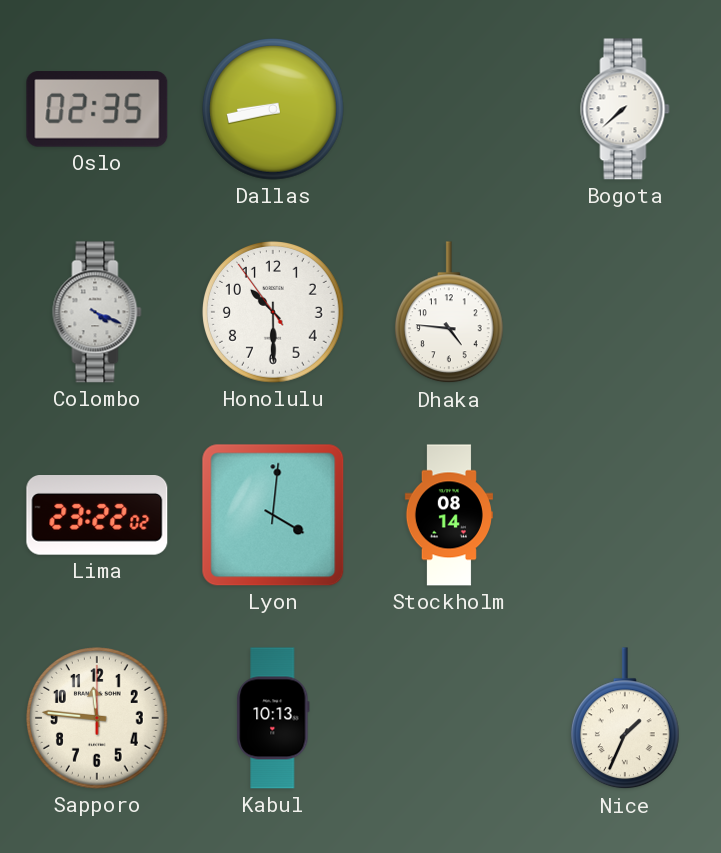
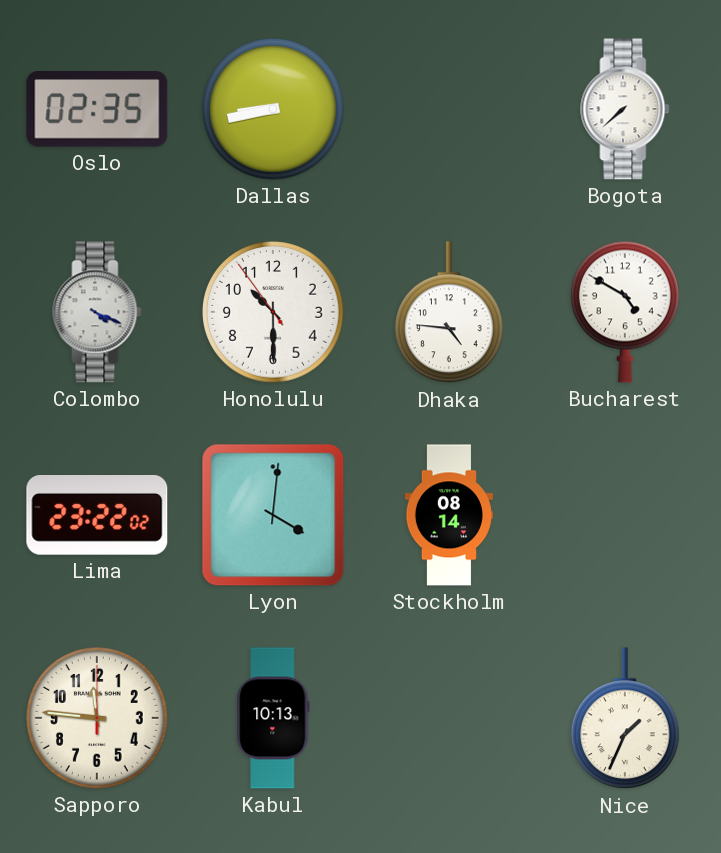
Bucharest: none -> 4:50 (625, 312)
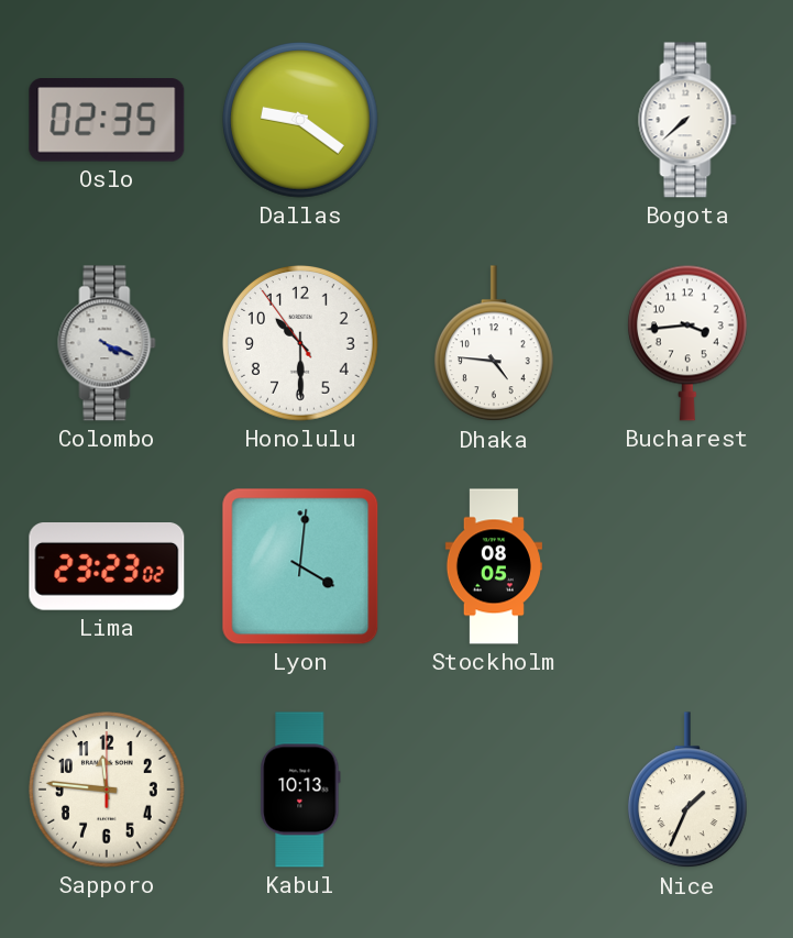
Dallas: 8:43 -> 9:21 (301, 121)
Bucharest: 4:50 -> 3:44 (687, 343)
Lima: 23:22 -> 23:23 (107, 567)
Stockholm: 08:14 -> 08:05 (494, 566)
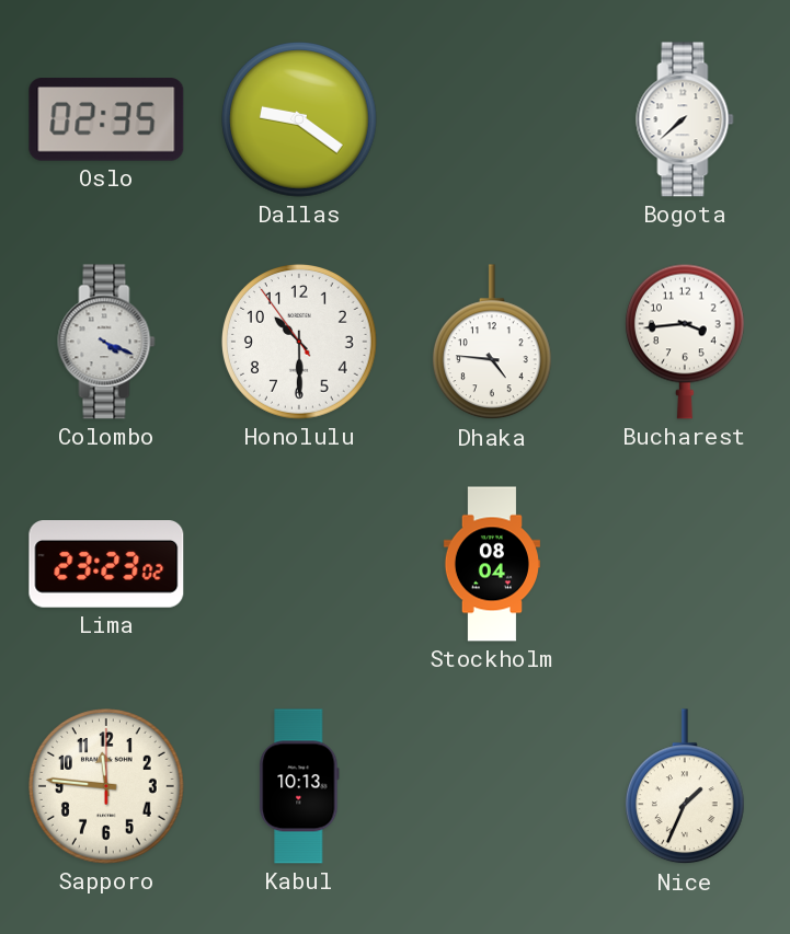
Lyon: 4:01 -> none (300, 566)
Stockholm: 08:05 -> 08:04 (492, 564)
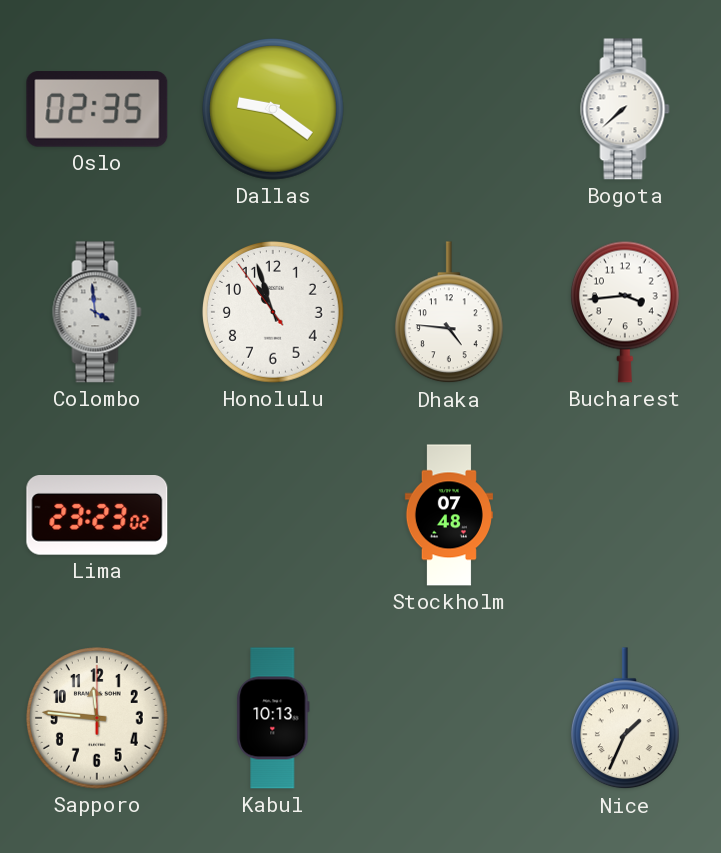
Colombo: 4:19 -> 3:59 (97, 312)
Honolulu: 10:29 -> 10:56 (274, 313)
Stockholm: 08:04 -> 07:48 (449, 515)
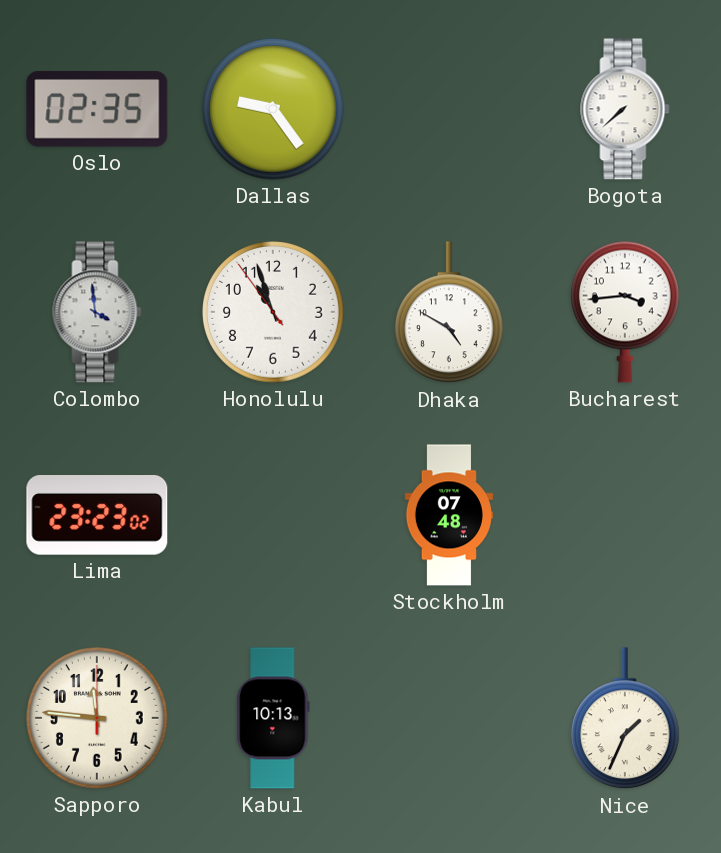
Dallas: 9:21 -> 9:24 (274, 110)
Dhaka: 4:46 -> 4:50 (449, 313)
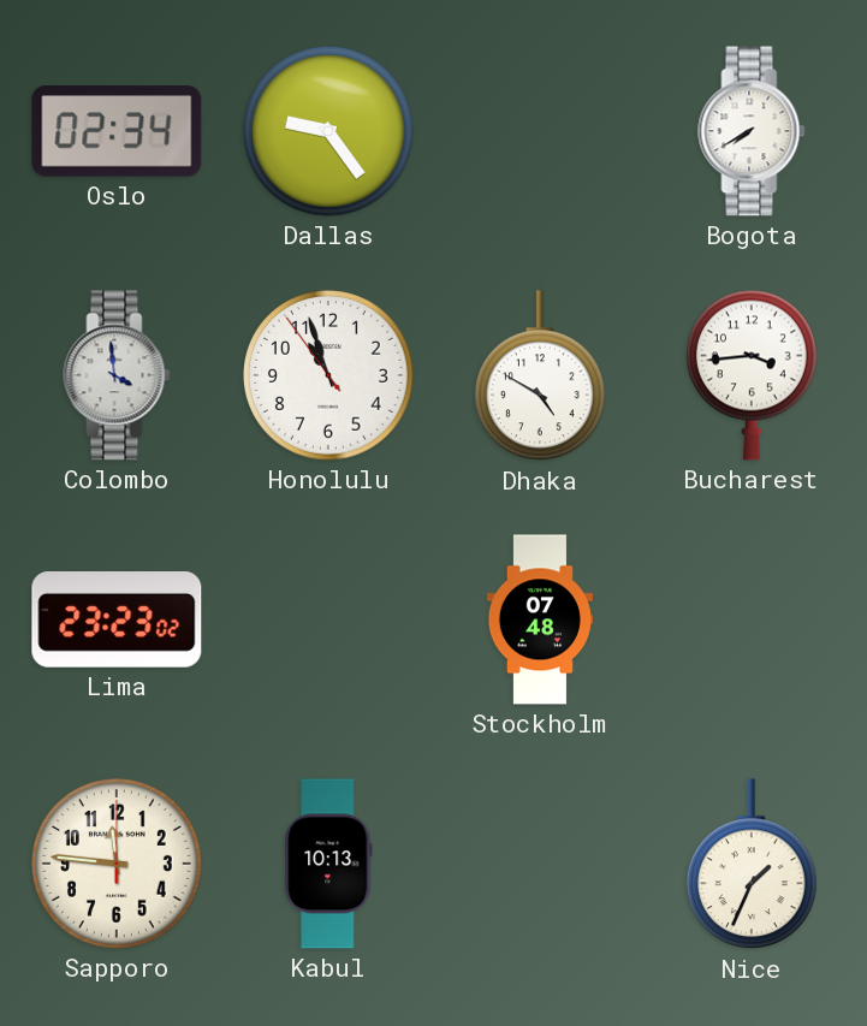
Oslo: 02:35 -> 02:34 (117, 131)
Bogota: 7:38 -> 7:40 (752, 131)
